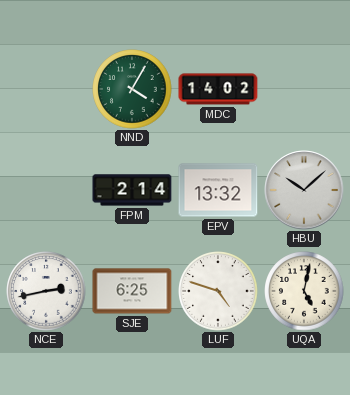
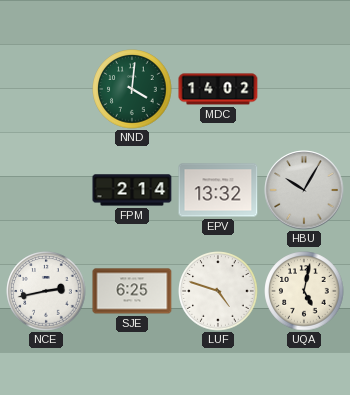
NND: 4:05 -> 4:01 (132, 89)
HBU: 10:08 -> 10:05 (304, 190)
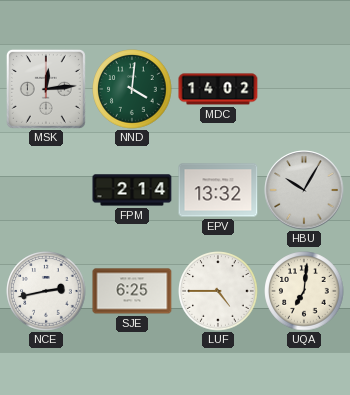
MSK: none -> 12:14 (46, 89)
LUF: 4:48 -> 4:45 (218, 291)
UQA: 5:02 -> 7:01 (304, 291)
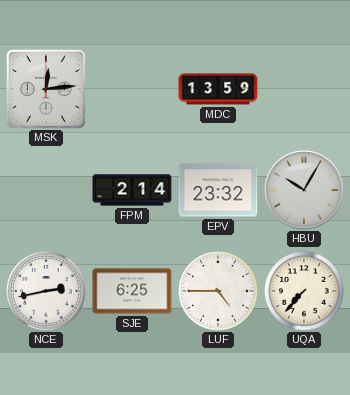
NND: 4:01 -> none (132, 89)
MDC: 14:02 -> 13:59 (218, 89)
EPV: 13:32 -> 23:32 (218, 190)
UQA: 7:01 -> 7:37 (304, 291)
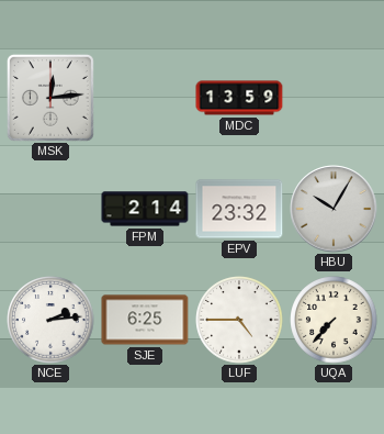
NCE: 2:43 -> 2:14 (50, 320)
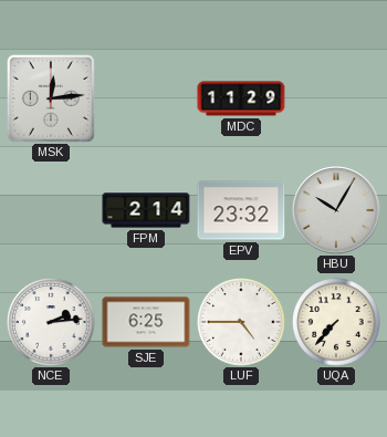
MDC: 13:59 -> 11:29 (241, 98)
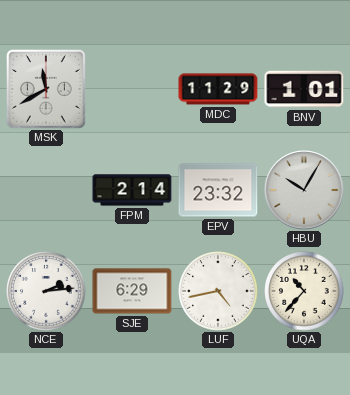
MSK: 12:14 -> 11:40 (46, 89)
BNV: none -> 1:01 (304, 89)
SJE: 6:25 -> 6:29 (132, 291)
LUF: 4:45 -> 4:43 (218, 291)
UQA: 7:37 -> 10:37 (304, 291)
